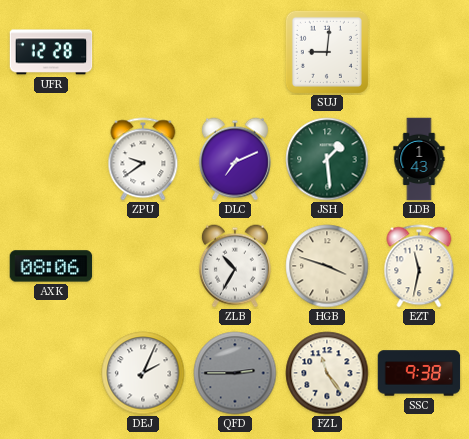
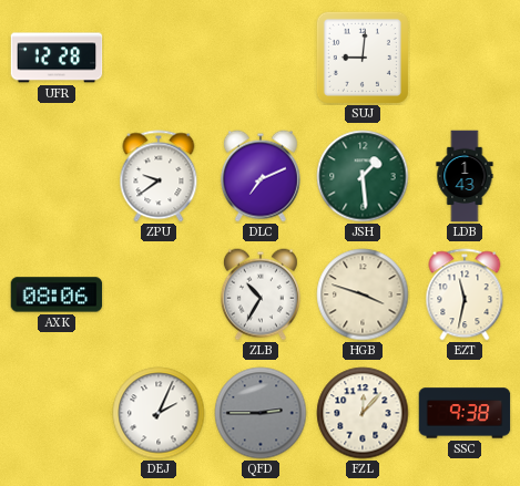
FZL: 11:24 -> 12:07 (363, 413)
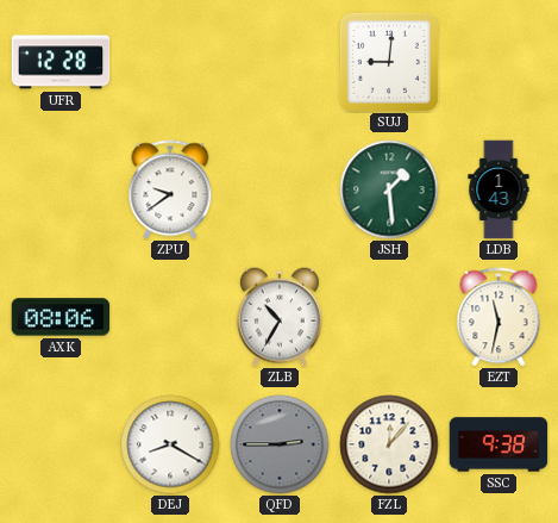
DLC: 7:11 -> none (261, 176)
HGB: 3:48 -> none (363, 294)
DEJ: 2:04 -> 8:20 (170, 444)
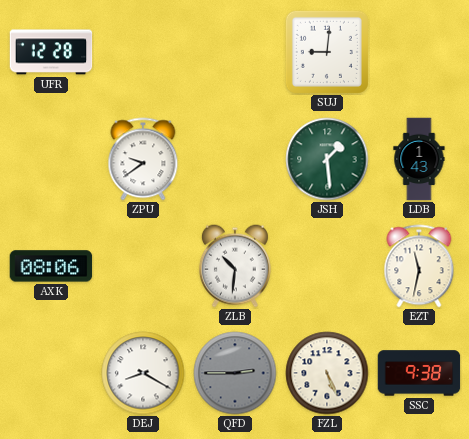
ZLB: 10:35 -> 10:31 (235, 266)
FZL: 12:07 -> 5:26 (327, 373)
